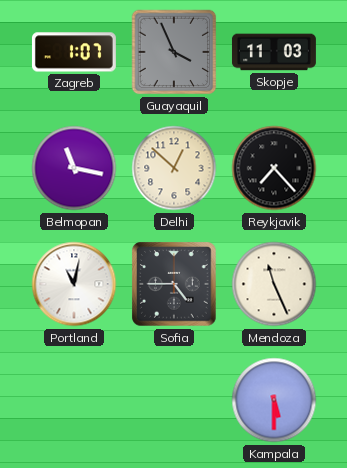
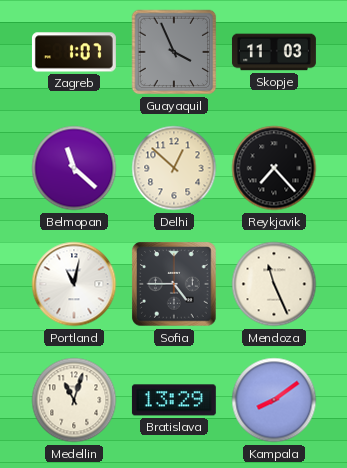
Belmopan: 11:17 -> 11:22 (74, 168)
Medellin: none -> 11:03 (74, 400)
Bratislava: none -> 13:29 (174, 400)
Kampala: 5:30 -> 8:09 (274, 400)
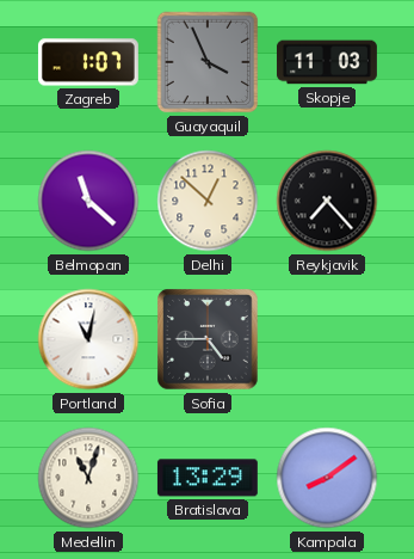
Mendoza: 11:26 -> none (274, 284)
